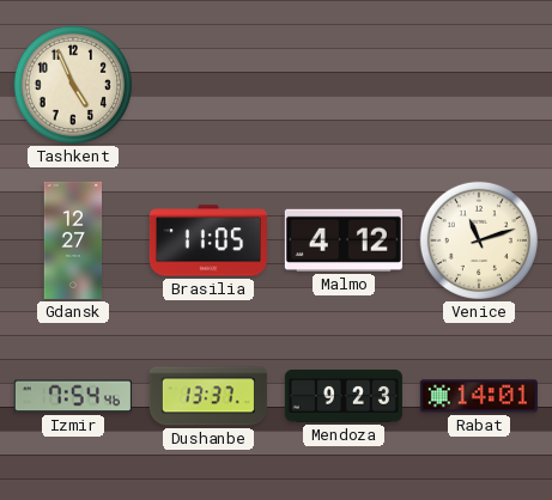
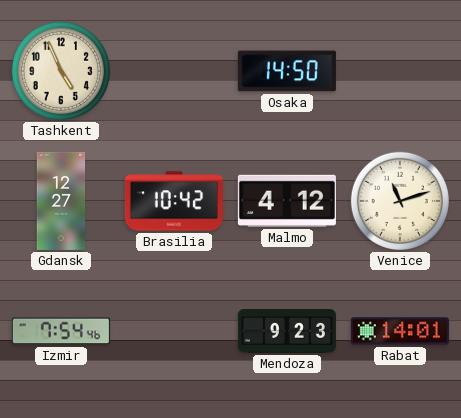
Osaka: none -> 14:50 (287, 71)
Brasilia: 11:05 -> 10:42 (174, 201)
Dushanbe: 13:37 -> none (208, 396)
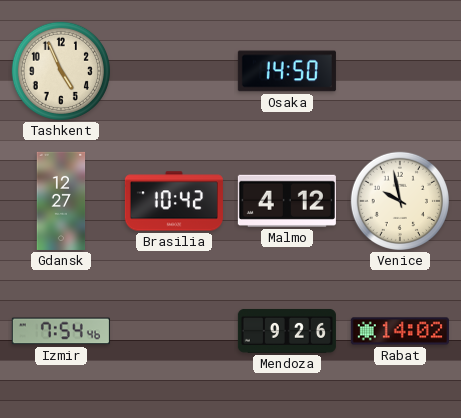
Venice: 11:12 -> 9:58 (400, 201)
Mendoza: 9:23 -> 9:26 (287, 331)
Rabat: 14:01 -> 14:02 (400, 331)
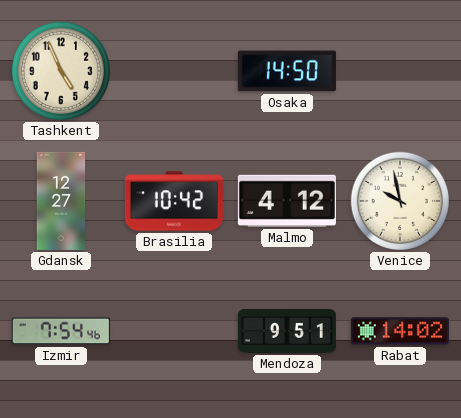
Mendoza: 9:26 -> 9:51 (287, 331)
